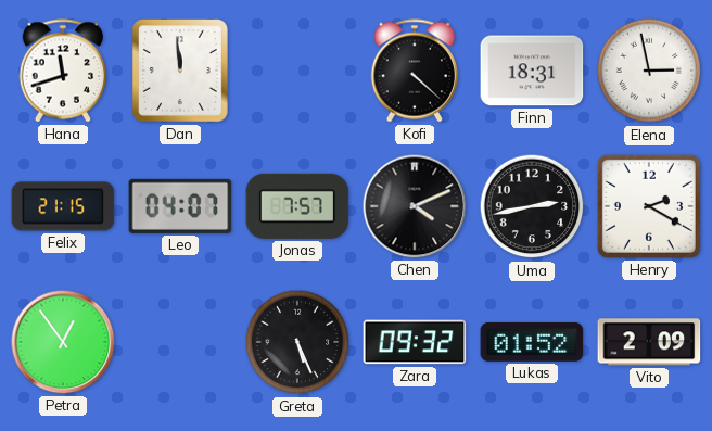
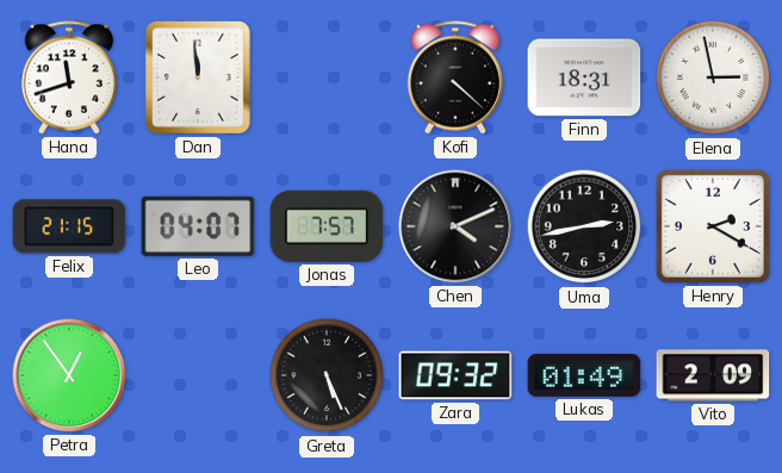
Lukas: 01:52 -> 01:49 (584, 375)
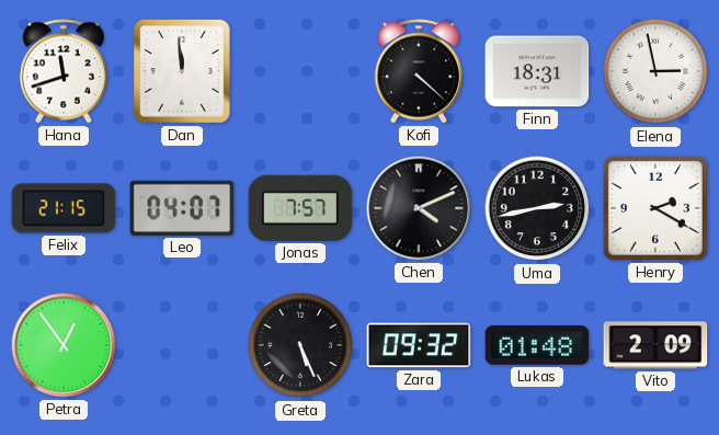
Lukas: 01:49 -> 01:48 (537, 345)
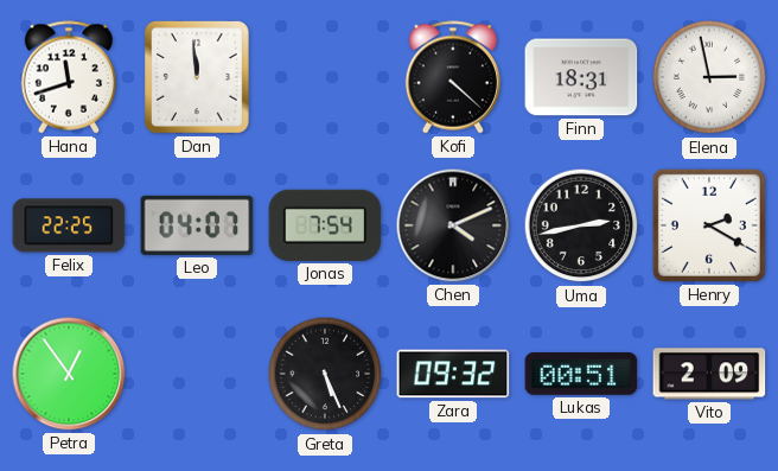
Felix: 21:15 -> 22:25 (69, 225)
Jonas: 7:57 -> 7:54 (325, 225)
Lukas: 01:48 -> 00:51 (581, 374)
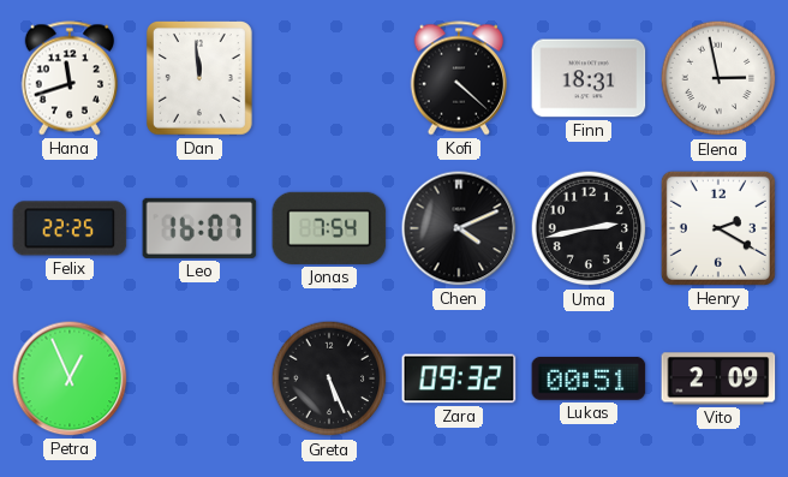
Leo: 04:07 -> 16:07 (199, 228)
Petra: 12:54 -> 12:56 (70, 378)
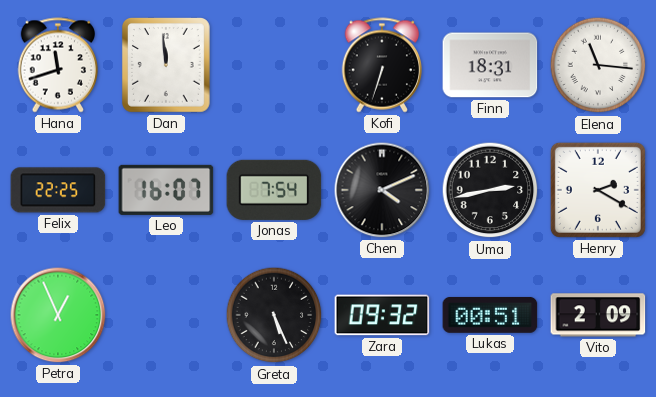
Kofi: 4:22 -> 6:33 (381, 65)
Elena: 2:58 -> 11:16 (598, 65)
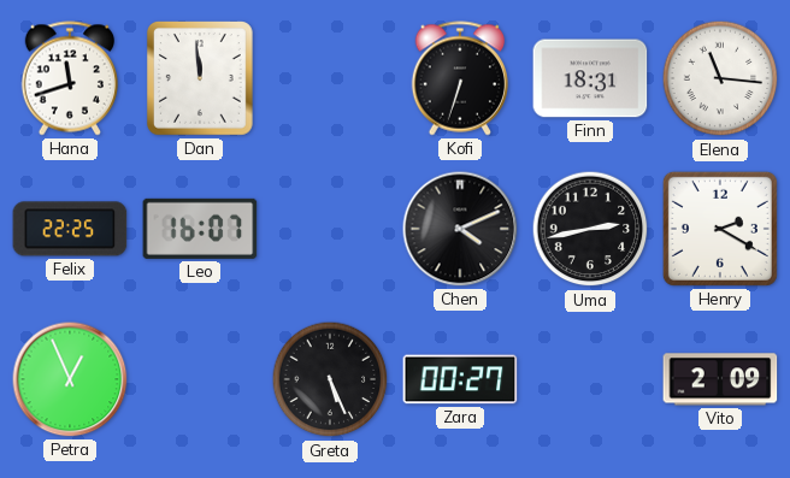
Jonas: 7:54 -> none (274, 190)
Zara: 09:32 -> 00:27 (460, 379)
Lukas: 00:51 -> none (490, 315)
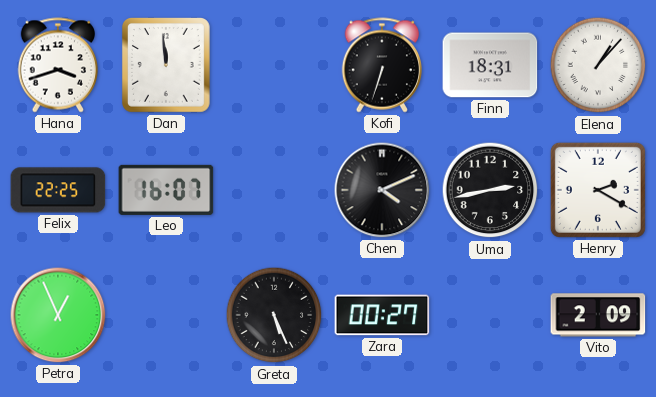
Hana: 11:42 -> 3:42 (57, 65)
Elena: 11:16 -> 1:07 (598, 65)
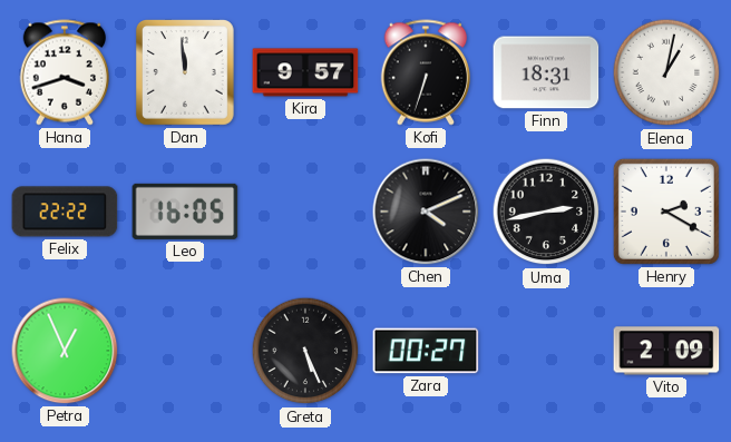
Kira: none -> 9:57 (305, 72)
Elena: 1:07 -> 1:02 (666, 72)
Felix: 22:25 -> 22:22 (65, 212)
Leo: 16:07 -> 16:05 (185, 212)
